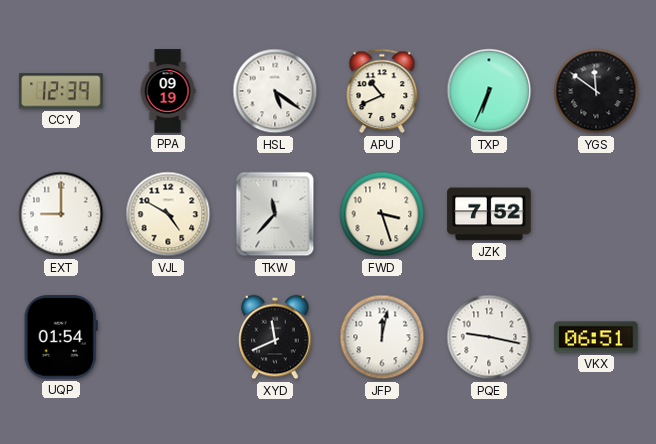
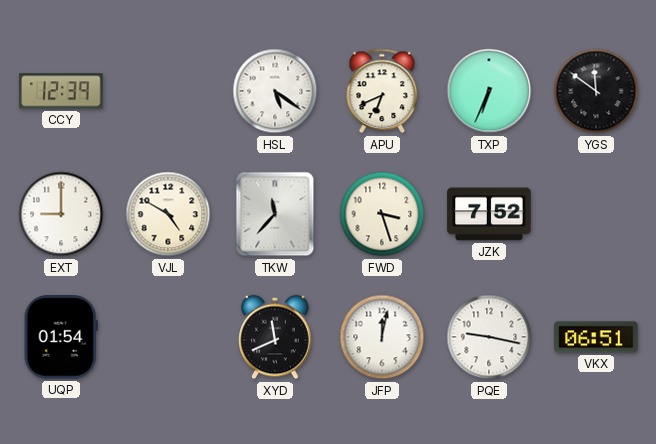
PPA: 09:19 -> none (168, 91)
APU: 10:41 -> 6:41 (382, 91)
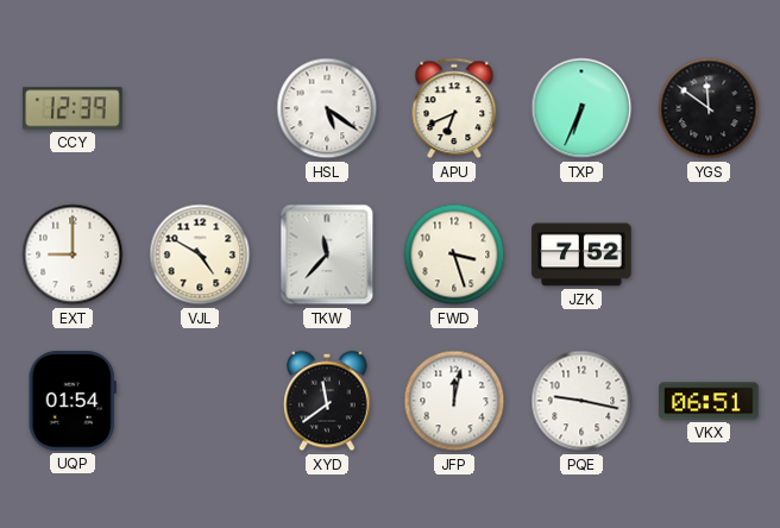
XYD: 11:41 -> 11:39 (327, 401)
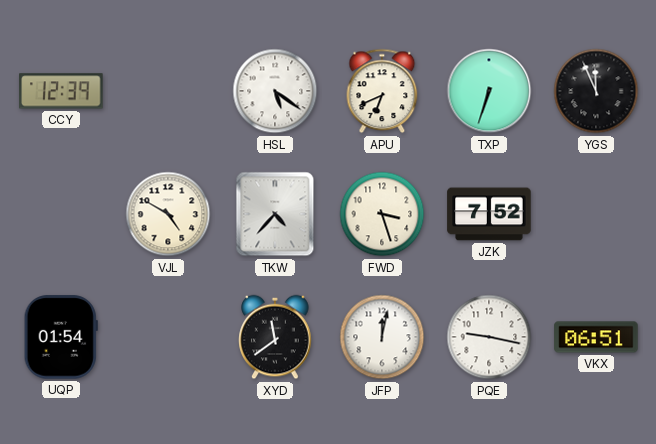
TXP: 6:34 -> 6:33 (489, 91)
YGS: 11:51 -> 11:56 (596, 91)
EXT: 9:00 -> none (73, 254)
TKW: 11:37 -> 4:37 (275, 214)
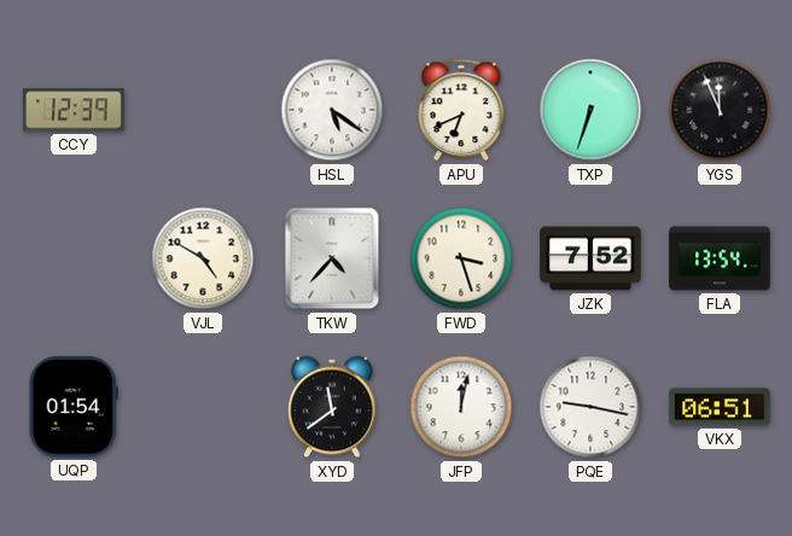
FLA: none -> 13:54 (720, 258)
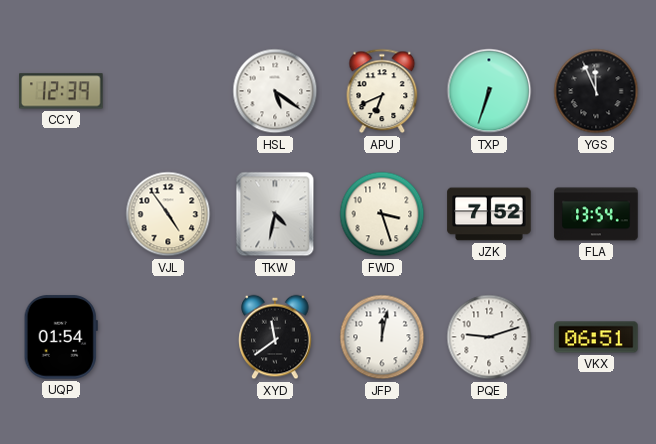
VJL: 4:50 -> 4:54 (168, 214)
TKW: 4:37 -> 4:32 (275, 214)
PQE: 9:17 -> 9:12 (489, 337)
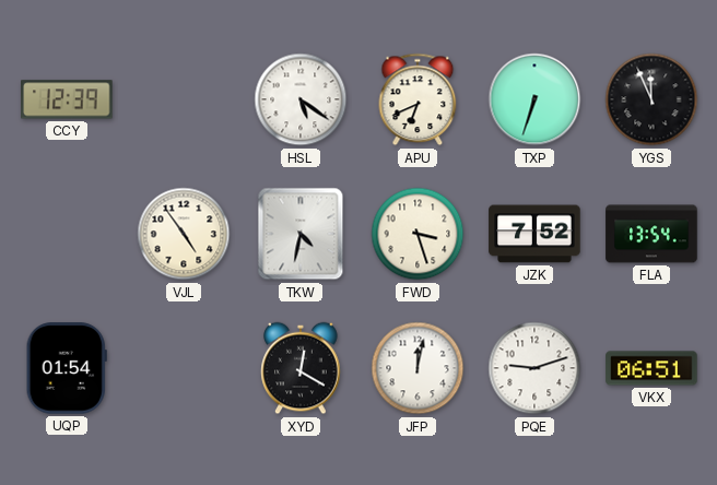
XYD: 11:39 -> 12:20 (301, 368)
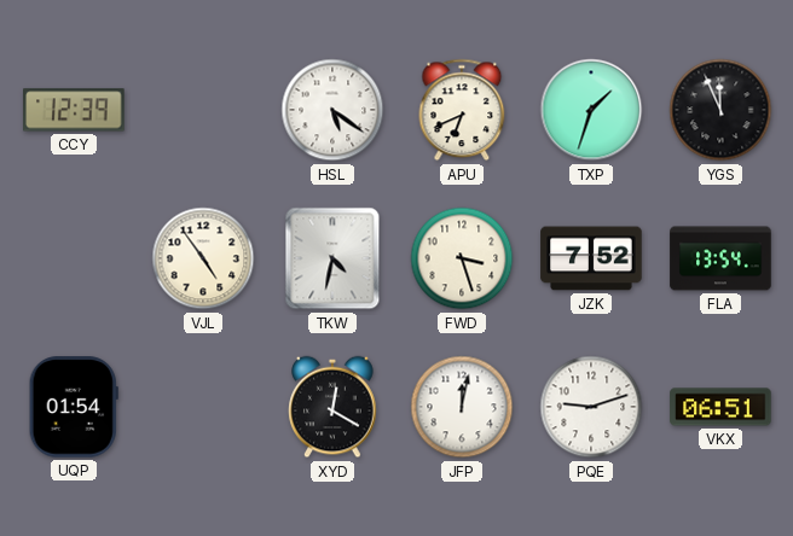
TXP: 6:33 -> 1:33 (591, 110)
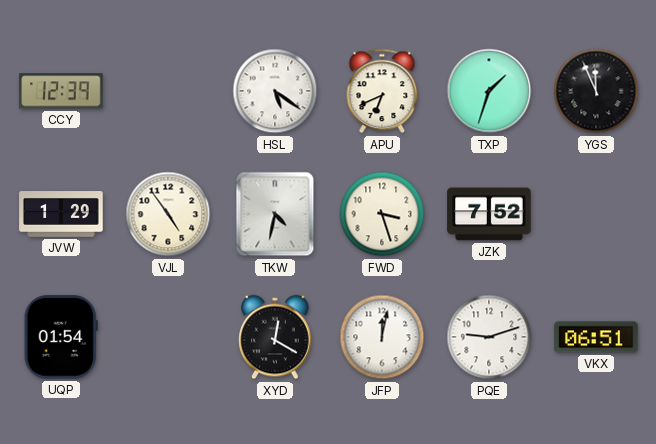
JVW: none -> 1:29 (61, 214)
FLA: 13:54 -> none (720, 258)
